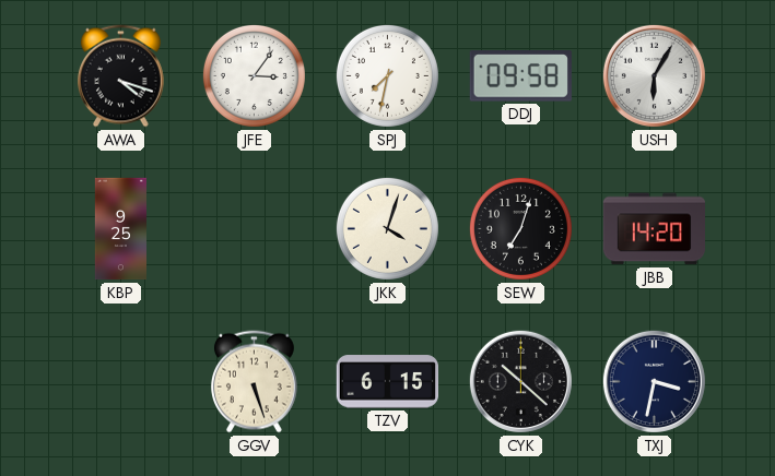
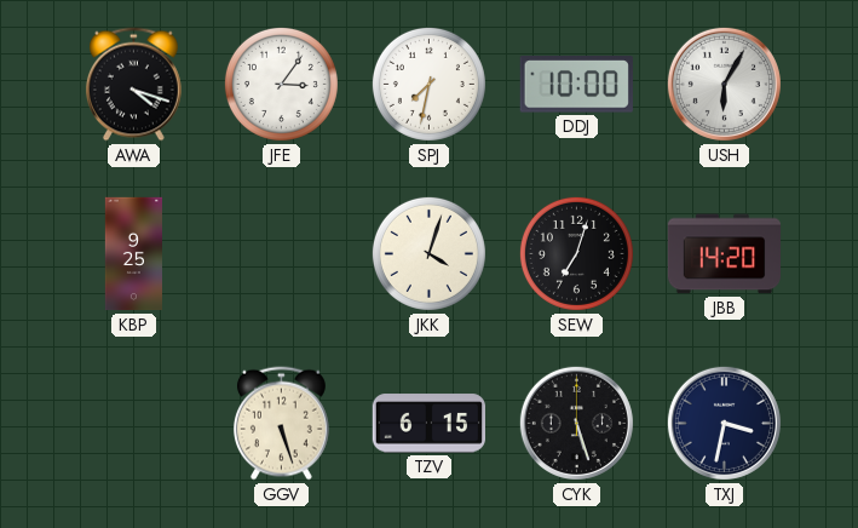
DDJ: 09:58 -> 10:00 (576, 85)
CYK: 10:22 -> 5:27 (576, 423)
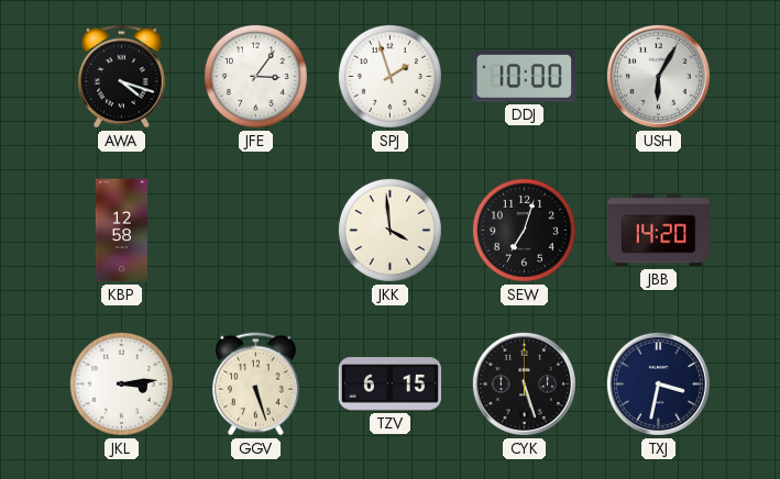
SPJ: 7:32 -> 1:57 (389, 76)
KBP: 9:25 -> 12:58 (121, 231)
JKK: 4:03 -> 3:59 (389, 230)
JKL: none -> 3:14 (121, 383)
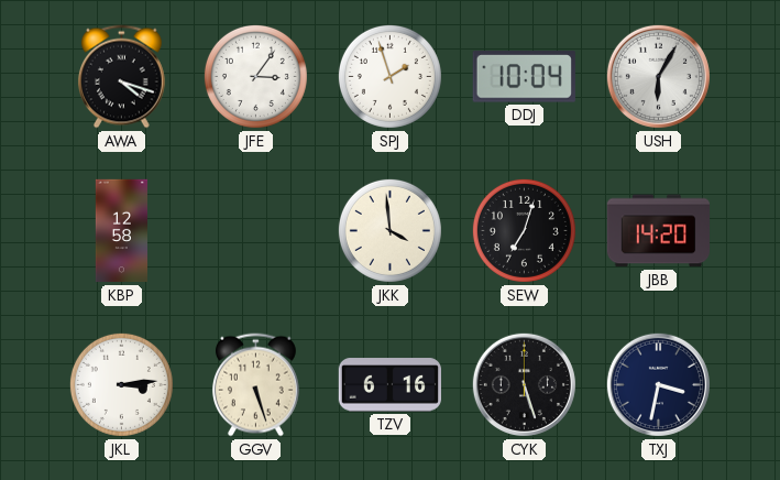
DDJ: 10:00 -> 10:04 (524, 77)
TZV: 6:15 -> 6:16 (389, 385)
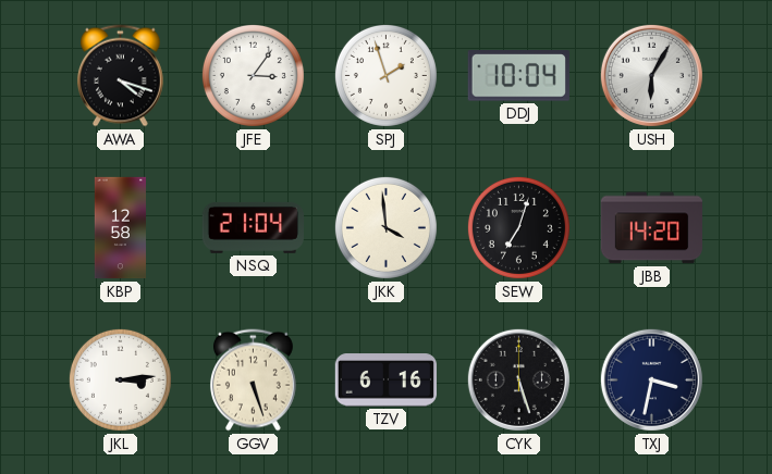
NSQ: none -> 21:04 (253, 227)
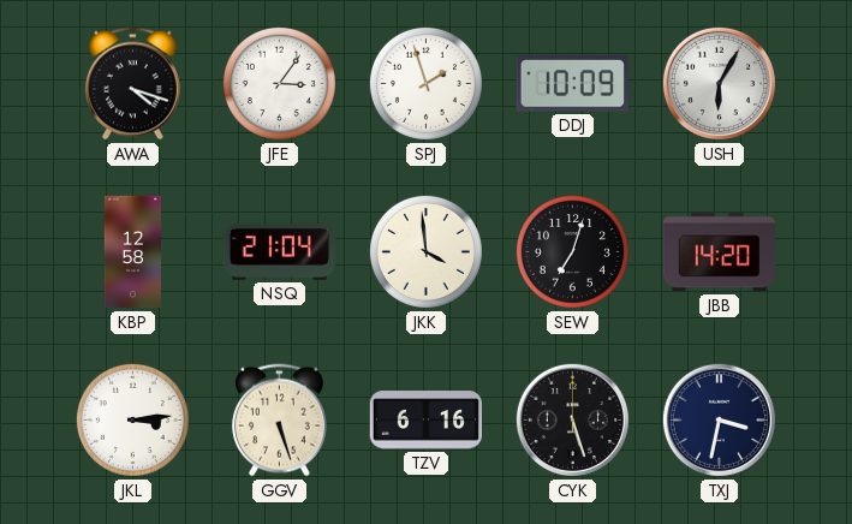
DDJ: 10:04 -> 10:09 (572, 84)
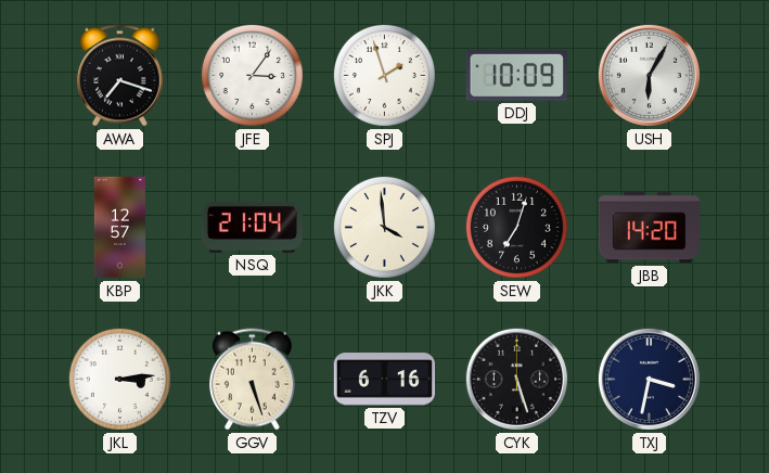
AWA: 4:18 -> 7:18 (119, 76)
KBP: 12:58 -> 12:57 (119, 228)
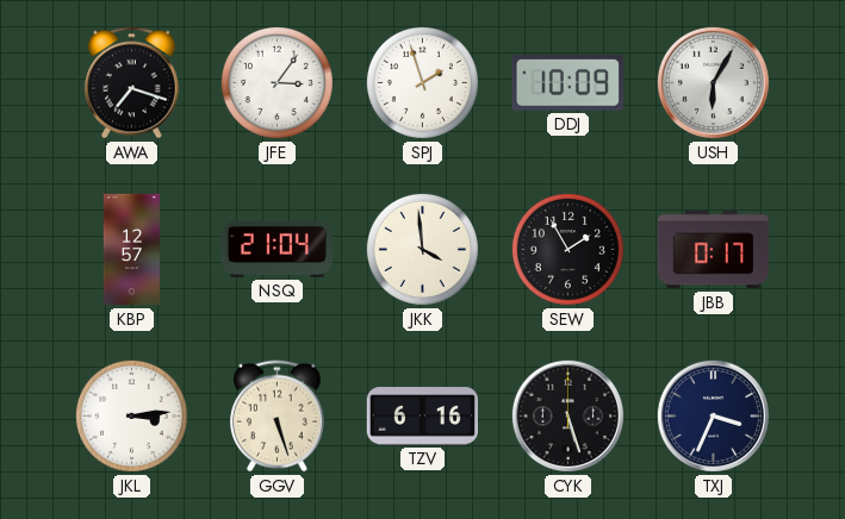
SEW: 7:03 -> 1:55 (567, 249)
JBB: 14:20 -> 0:17 (714, 250)
TXJ: 3:32 -> 3:34 (713, 415)
